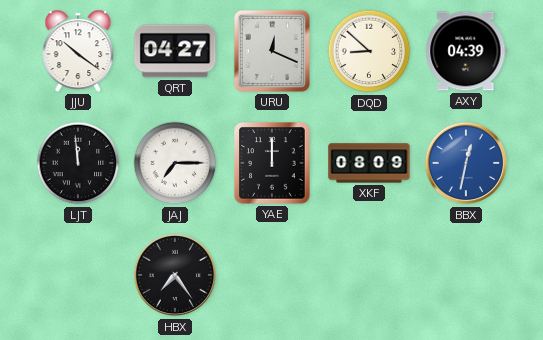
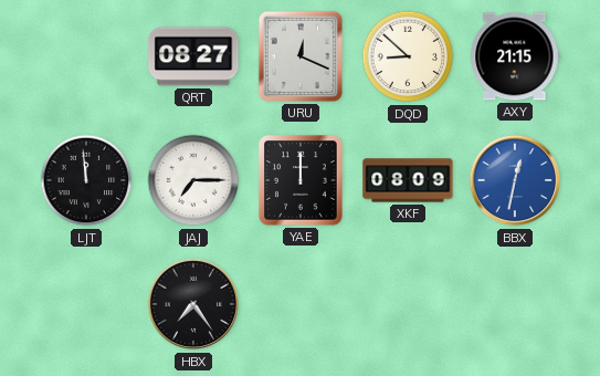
JJU: 10:21 -> none (78, 51)
QRT: 04:27 -> 08:27 (193, 56)
AXY: 04:39 -> 21:15 (515, 56)
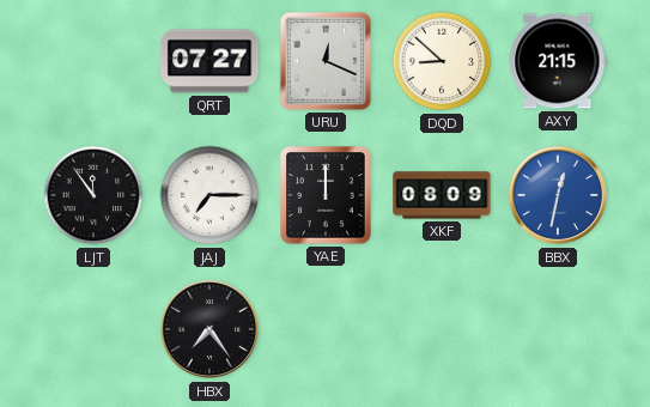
QRT: 08:27 -> 07:27 (209, 61)
LJT: 11:59 -> 11:54 (93, 195)
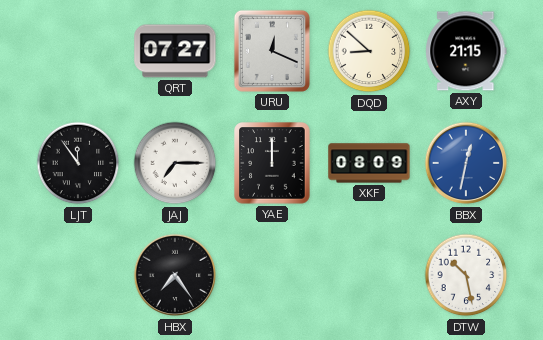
DTW: none -> 10:28 (466, 275)
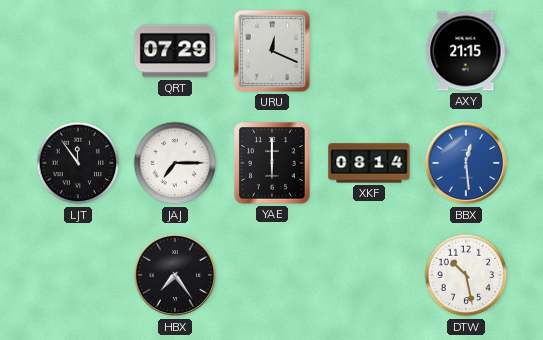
QRT: 07:27 -> 07:29 (175, 51)
DQD: 8:52 -> none (369, 51)
YAE: 12:00 -> 6:00 (272, 163)
XKF: 08:09 -> 08:14 (369, 163)
BBX: 12:32 -> 12:29 (466, 163)
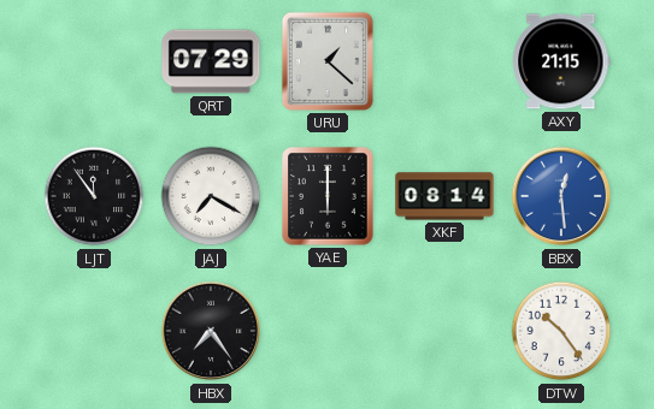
URU: 12:19 -> 1:22 (328, 61)
JAJ: 7:15 -> 7:20 (211, 196)
DTW: 10:28 -> 10:24 (561, 331)
